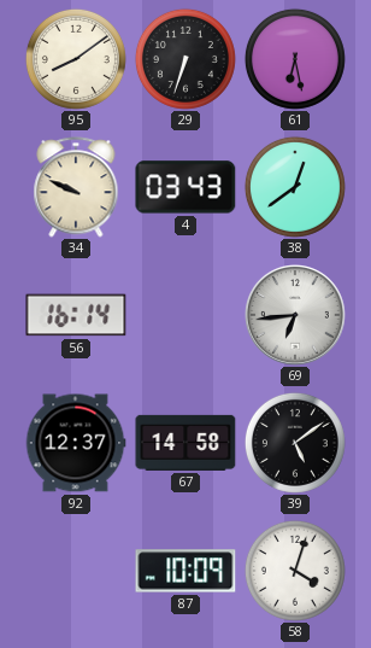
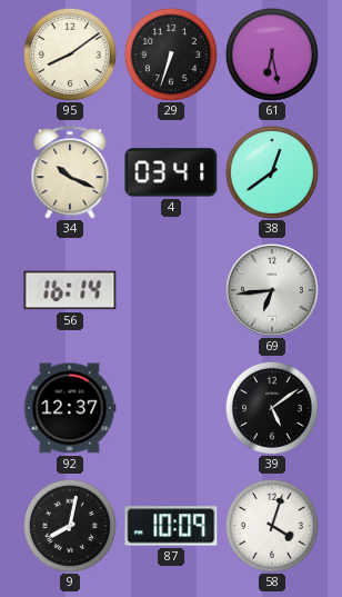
34: 9:49 -> 10:19 (70, 172)
4: 03:43 -> 03:41 (171, 172)
67: 14:58 -> none (185, 443)
9: none -> 8:02 (70, 526)
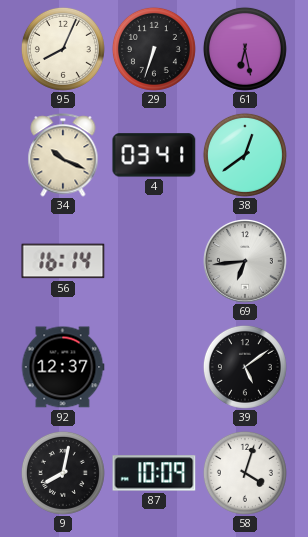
95: 8:09 -> 8:04 (63, 49)
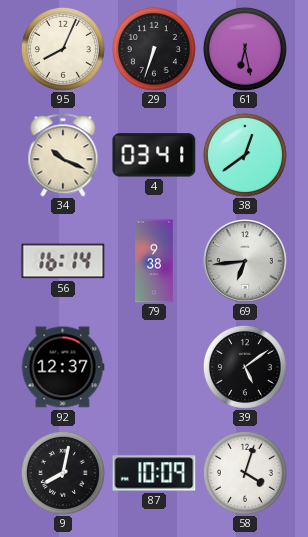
79: none -> 9:38 (154, 261)
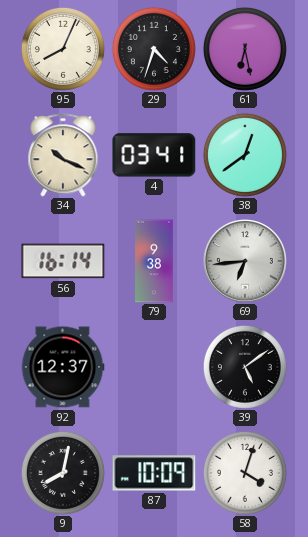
29: 6:33 -> 4:33 (154, 49)
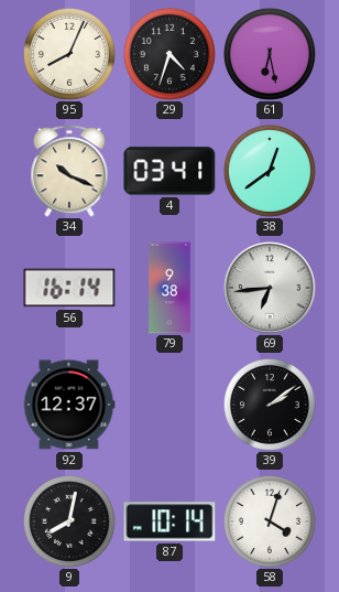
39: 5:09 -> 2:09 (270, 405)
87: 10:09 -> 10:14 (169, 521)
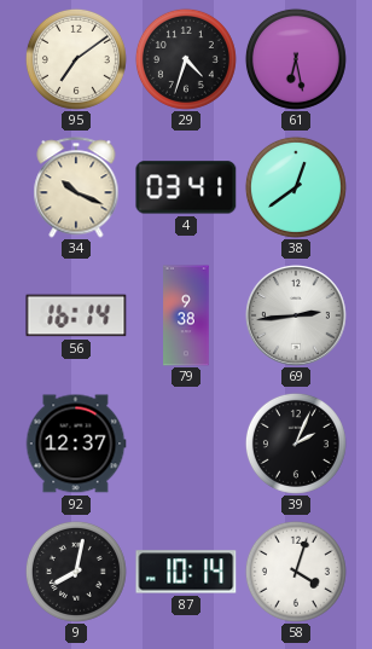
95: 8:04 -> 7:09 (76, 59)
69: 6:44 -> 2:44 (297, 317)
39: 2:09 -> 2:04 (296, 444)
